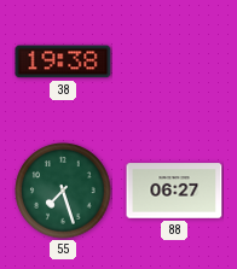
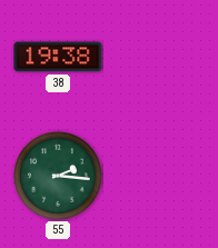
55: 7:27 -> 2:16 (58, 176)
88: 06:27 -> none (174, 191)
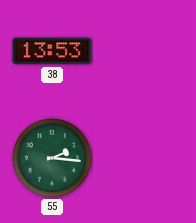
38: 19:38 -> 13:53 (52, 51)
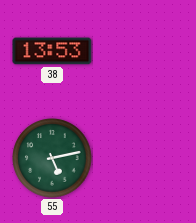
55: 2:16 -> 5:13 (52, 158)
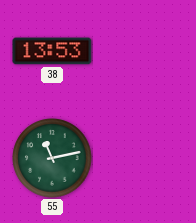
55: 5:13 -> 11:13 (52, 158)
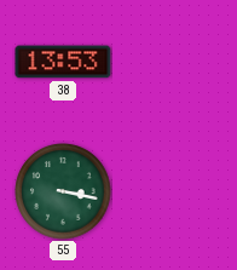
55: 11:13 -> 3:17 (63, 191)
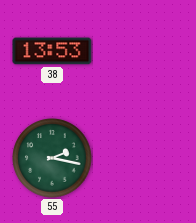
55: 3:17 -> 2:17 (52, 158)
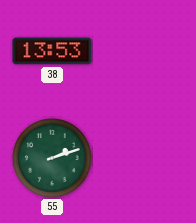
55: 2:17 -> 2:12 (52, 158)
